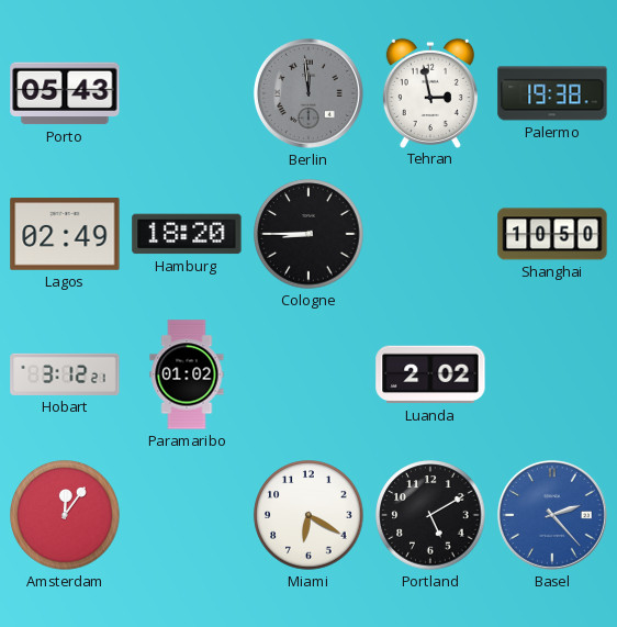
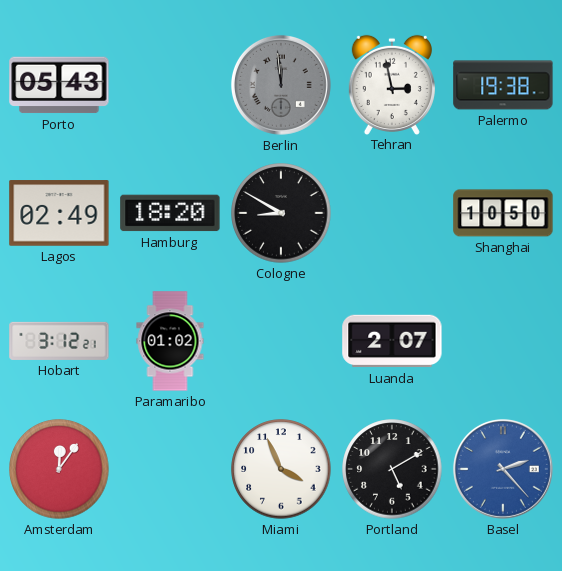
Cologne: 8:45 -> 8:50 (281, 213)
Luanda: 2:02 -> 2:07 (392, 341)
Miami: 6:20 -> 3:56 (281, 469)
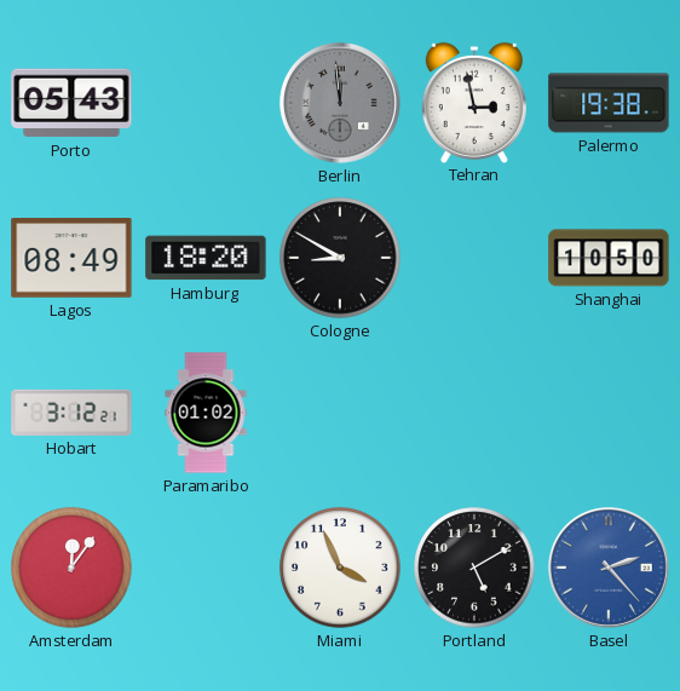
Lagos: 02:49 -> 08:49 (71, 258)
Luanda: 2:07 -> none (392, 341)
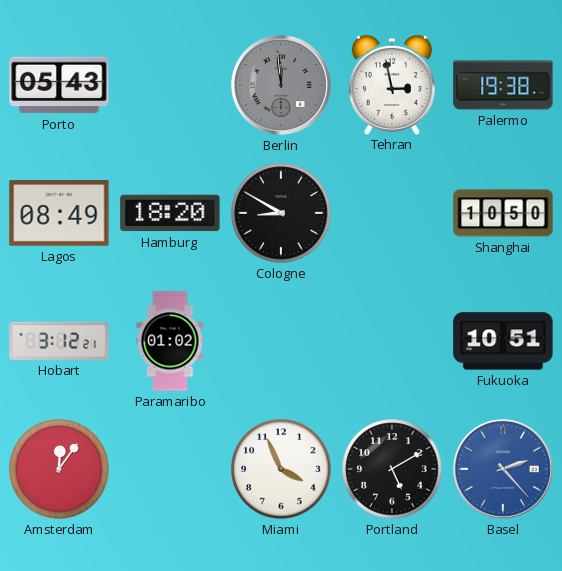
Fukuoka: none -> 10:51 (503, 341)
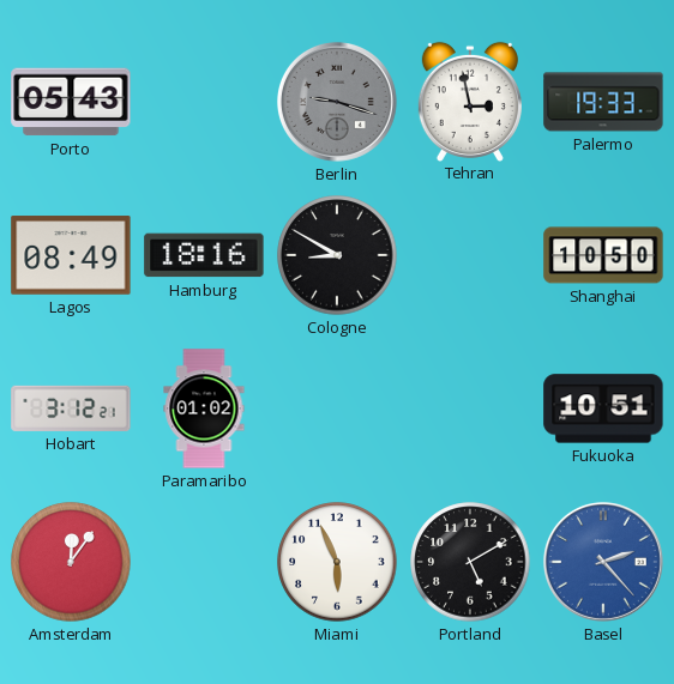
Berlin: 11:59 -> 9:18 (337, 102)
Palermo: 19:38 -> 19:33 (603, 102)
Hamburg: 18:20 -> 18:16 (204, 255)
Miami: 3:56 -> 5:56 (337, 562)
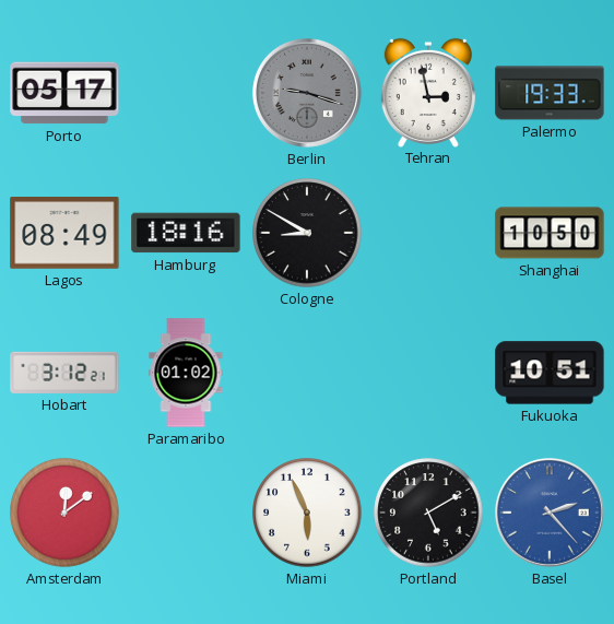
Porto: 05:43 -> 05:17 (64, 93)
Amsterdam: 12:06 -> 12:09 (64, 513)
